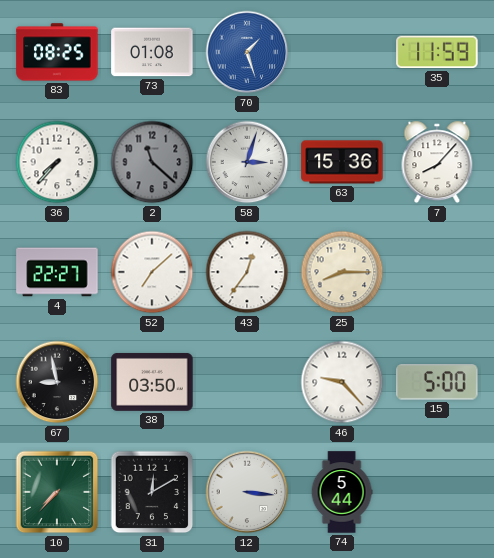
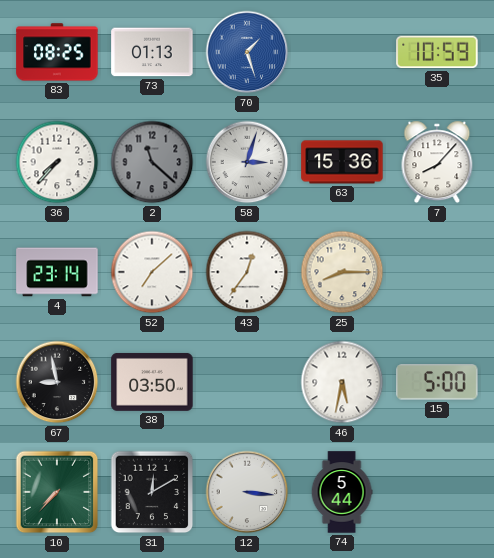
73: 01:08 -> 01:13 (152, 52)
35: 11:59 -> 10:59 (437, 52)
4: 22:27 -> 23:14 (57, 272)
46: 9:23 -> 5:32 (342, 382)
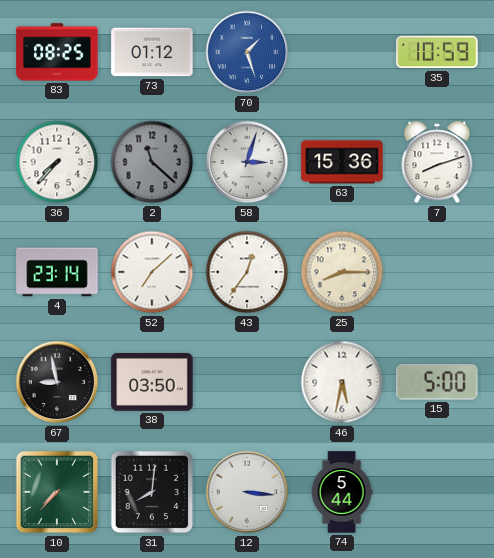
73: 01:13 -> 01:12 (152, 52)
7: 8:07 -> 8:12 (437, 162)
31: 12:10 -> 8:01 (152, 492)
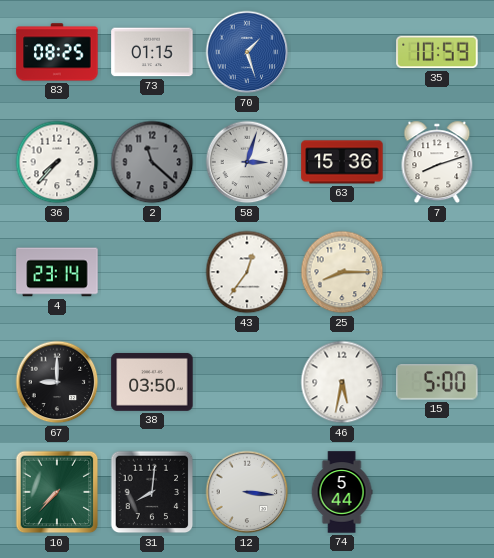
73: 01:12 -> 01:15 (152, 52)
52: 7:08 -> none (152, 272)
67: 8:58 -> 9:00 (57, 382)
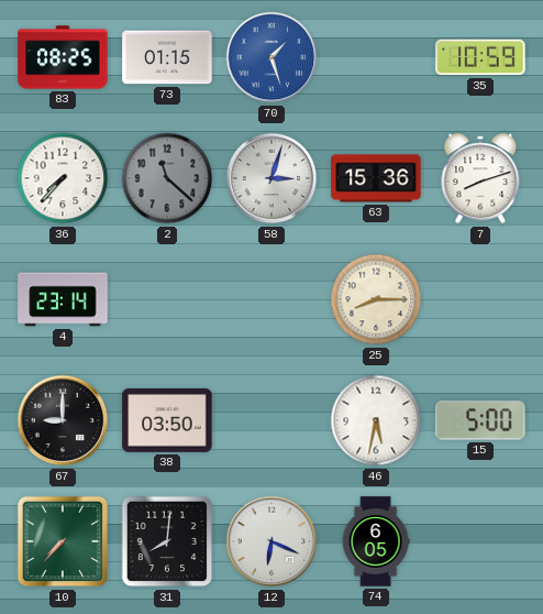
43: 12:36 -> none (247, 272)
12: 3:16 -> 6:19 (271, 541)
74: 5:44 -> 6:05 (376, 541)
